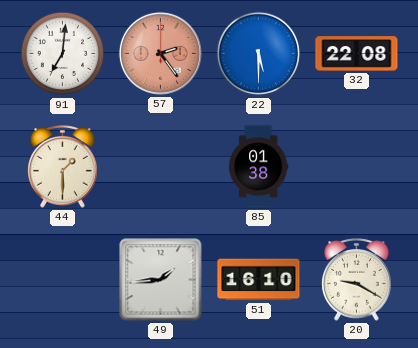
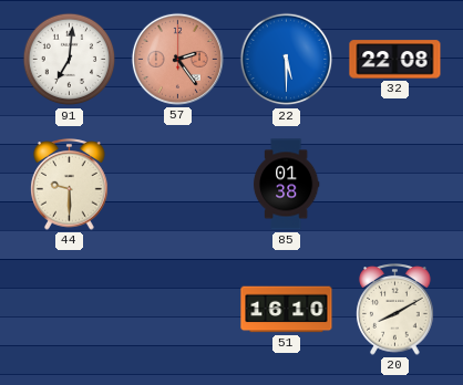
44: 1:30 -> 9:30 (70, 185)
49: 1:44 -> none (161, 280)
20: 9:20 -> 8:10 (395, 310)
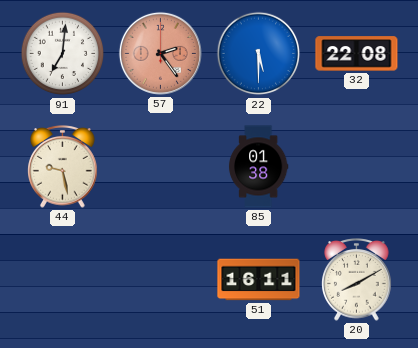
44: 9:30 -> 9:28 (63, 167)
51: 16:10 -> 16:11 (259, 280)
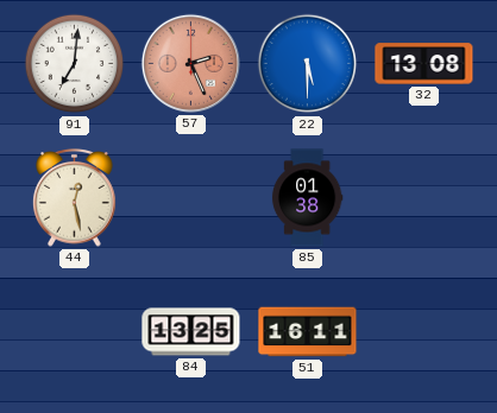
57: 2:24 -> 2:26 (190, 63)
32: 22:08 -> 13:08 (424, 64)
44: 9:28 -> 12:28 (75, 198)
84: none -> 13:25 (191, 332)
20: 8:10 -> none (357, 280)
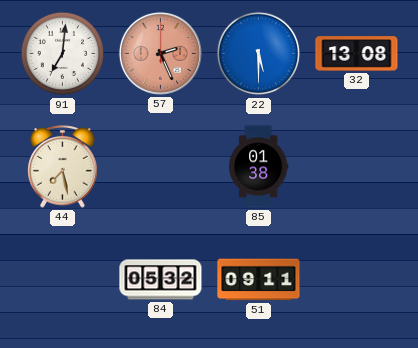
44: 12:28 -> 7:28 (63, 167)
84: 13:25 -> 05:32 (161, 280)
51: 16:11 -> 09:11 (259, 280)
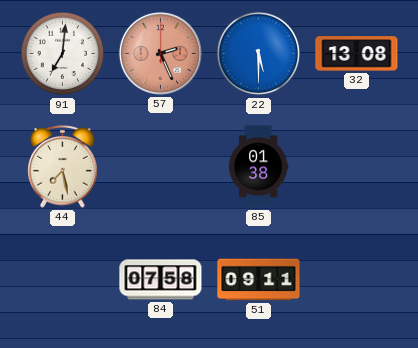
84: 05:32 -> 07:58 (161, 280)
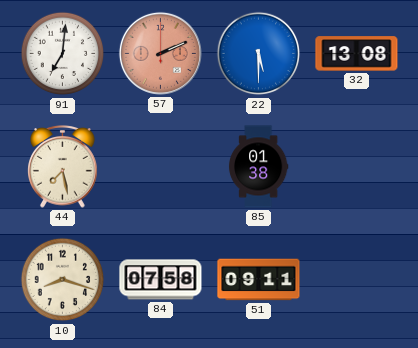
57: 2:26 -> 2:11 (160, 53)
10: none -> 8:18 (63, 280)
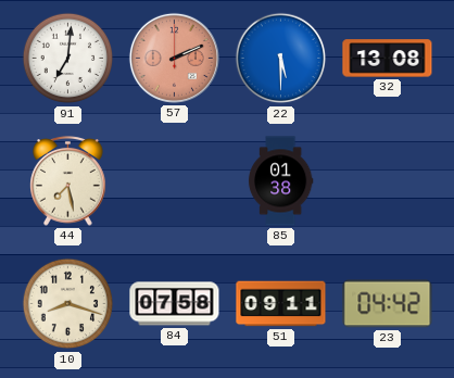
23: none -> 04:42 (388, 304)
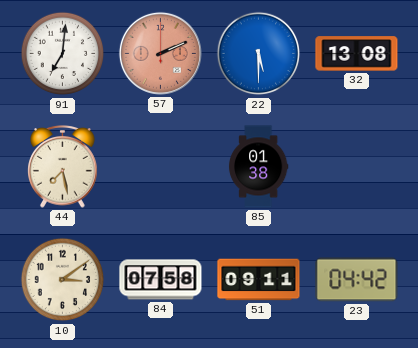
10: 8:18 -> 3:09 (63, 280)
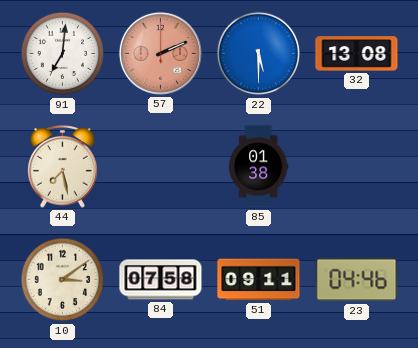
23: 04:42 -> 04:46 (357, 280)
